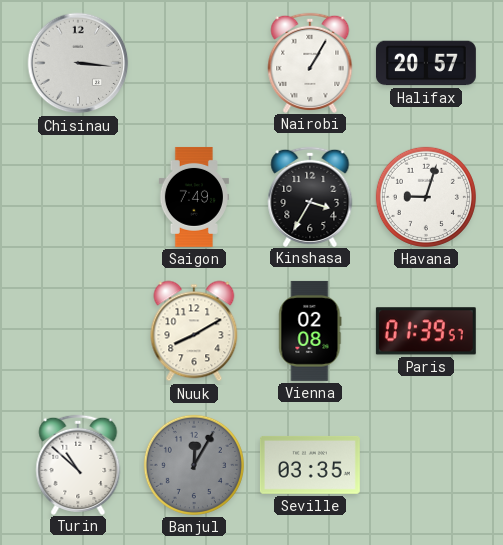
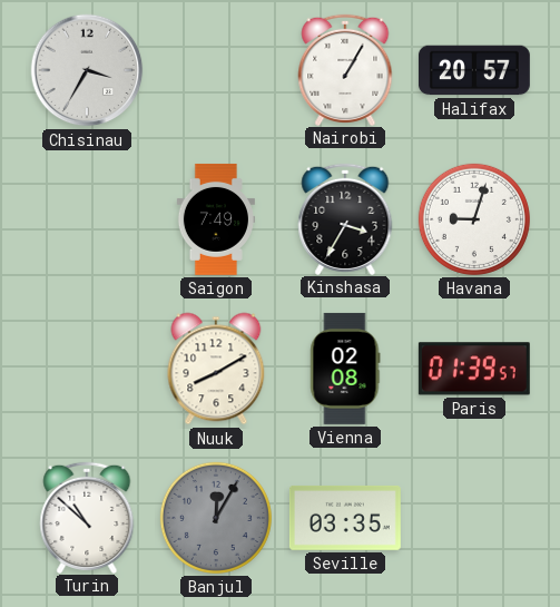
Chisinau: 3:16 -> 3:35 (87, 70)
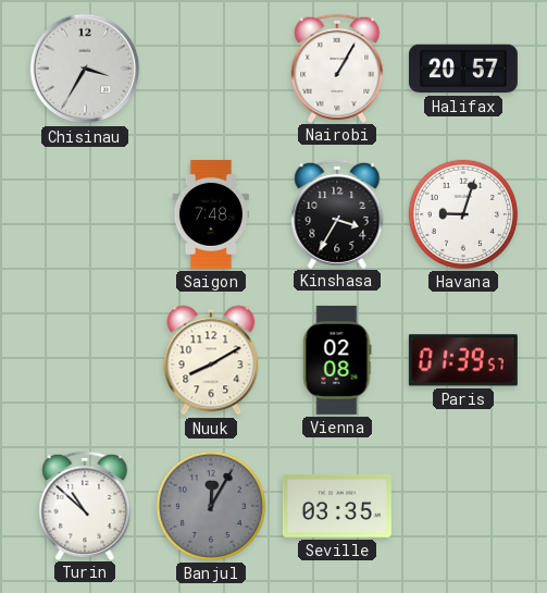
Saigon: 7:49 -> 7:48 (211, 214)
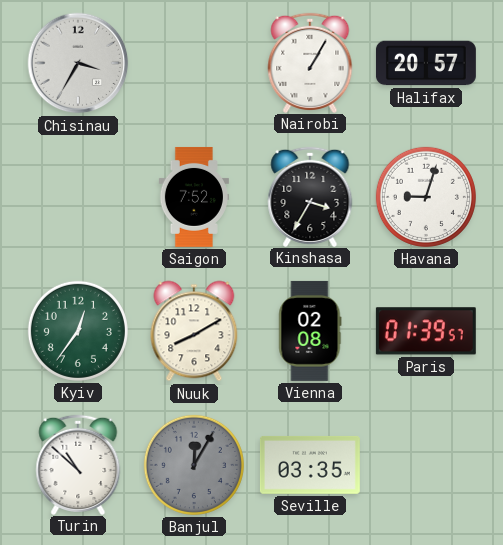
Saigon: 7:48 -> 7:52 (194, 197)
Kyiv: none -> 12:36 (78, 331)
